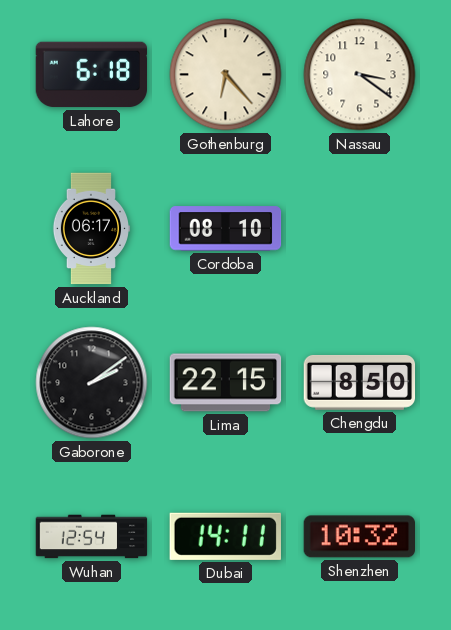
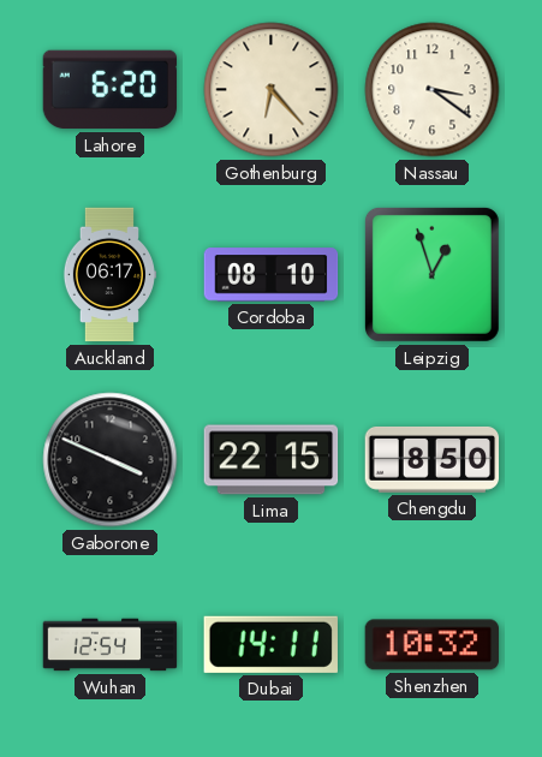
Lahore: 6:18 -> 6:20 (111, 90)
Leipzig: none -> 12:57 (431, 274)
Gaborone: 2:09 -> 3:49 (111, 460)
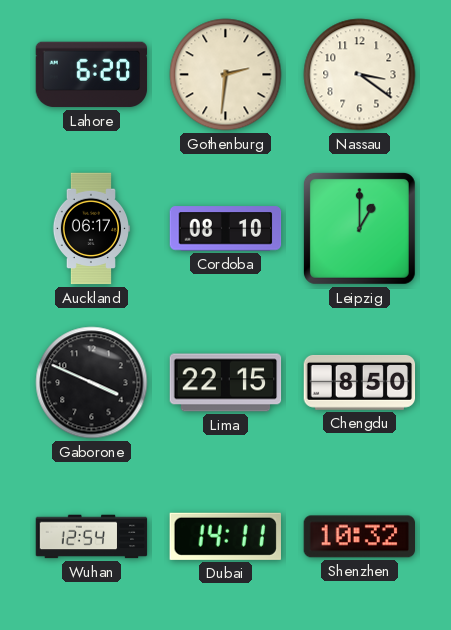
Gothenburg: 6:23 -> 2:31 (226, 75)
Leipzig: 12:57 -> 1:00 (359, 228)
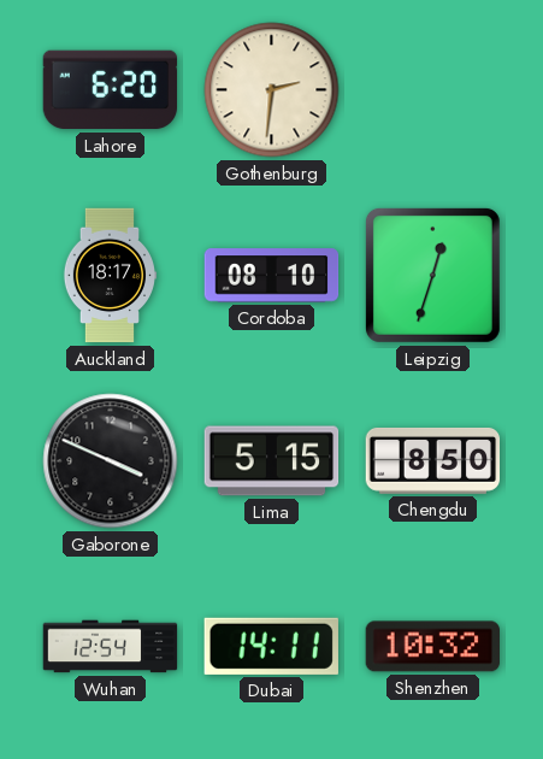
Nassau: 3:21 -> none (360, 75)
Auckland: 06:17 -> 18:17 (110, 276)
Leipzig: 1:00 -> 12:33 (432, 275)
Lima: 22:15 -> 5:15 (272, 461)
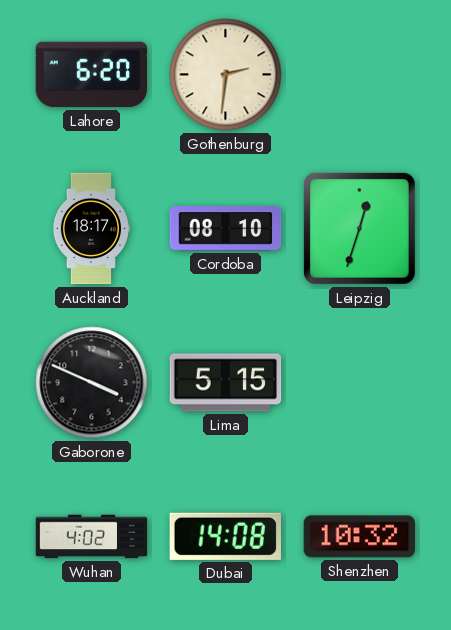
Chengdu: 8:50 -> none (433, 460)
Wuhan: 12:54 -> 4:02 (92, 537)
Dubai: 14:11 -> 14:08 (225, 536)
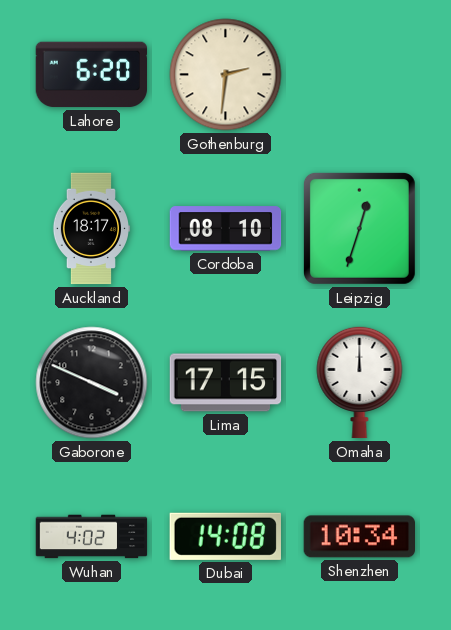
Lima: 5:15 -> 17:15 (226, 383)
Omaha: none -> 12:00 (360, 382)
Shenzhen: 10:32 -> 10:34 (359, 537)
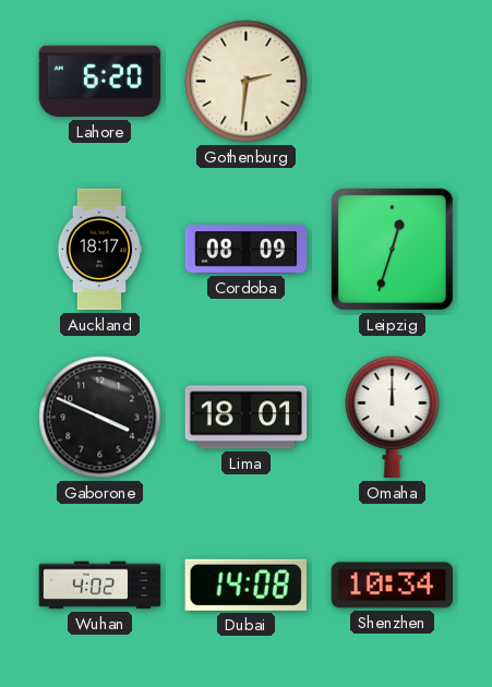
Cordoba: 08:10 -> 08:09 (247, 250)
Lima: 17:15 -> 18:01 (247, 418)
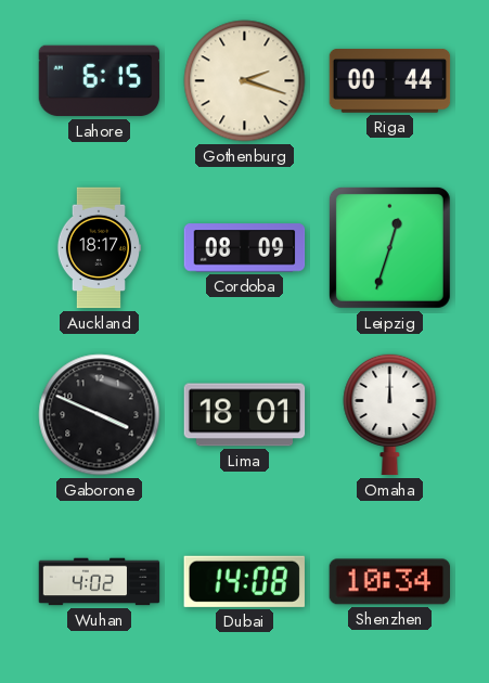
Lahore: 6:20 -> 6:15 (100, 81)
Gothenburg: 2:31 -> 2:18 (245, 81)
Riga: none -> 00:44 (390, 81)
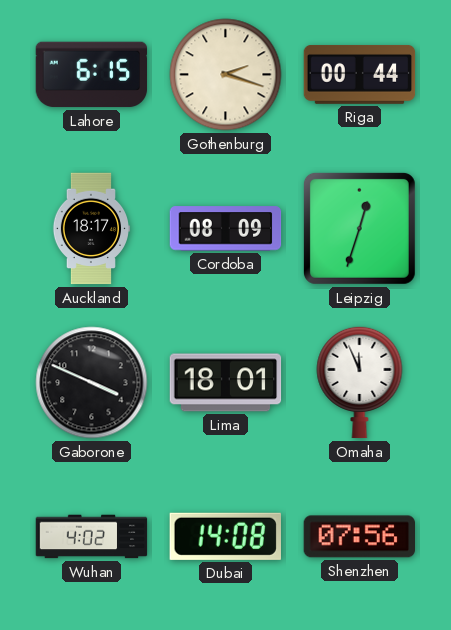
Omaha: 12:00 -> 11:56 (360, 382)
Shenzhen: 10:34 -> 07:56 (359, 537)
